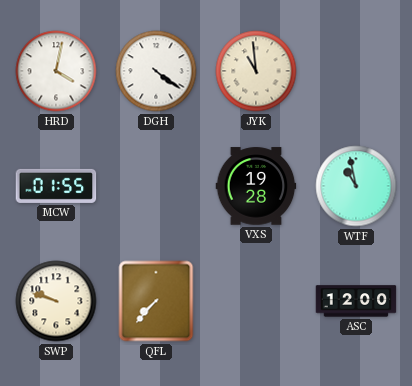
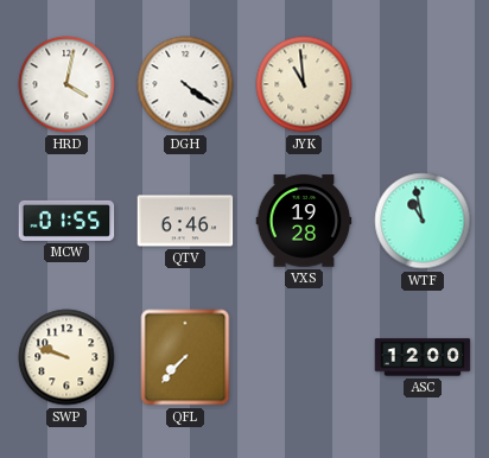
QTV: none -> 6:46 (185, 221)
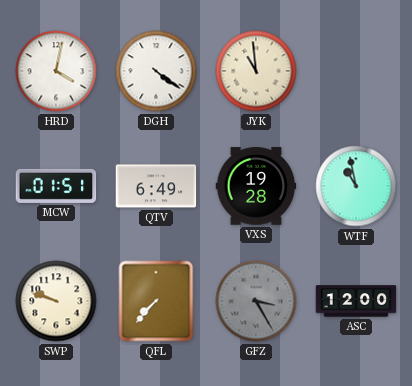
MCW: 01:55 -> 01:51 (56, 186)
QTV: 6:46 -> 6:49 (156, 186)
GFZ: none -> 3:25 (256, 301)
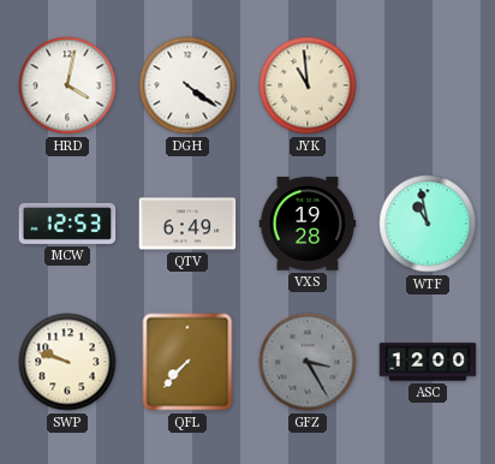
MCW: 01:51 -> 12:53 (67, 224)
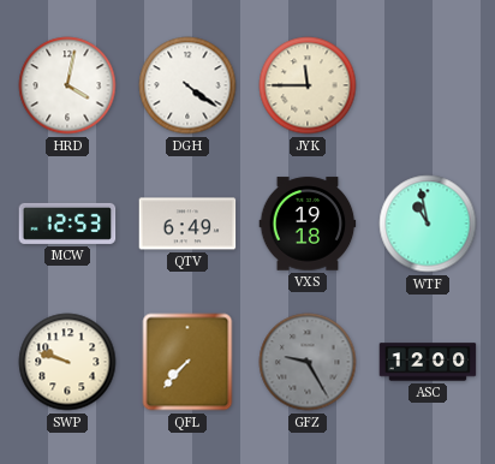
JYK: 10:59 -> 11:45 (308, 85)
VXS: 19:28 -> 19:18 (308, 224)
GFZ: 3:25 -> 9:25 (308, 362)
